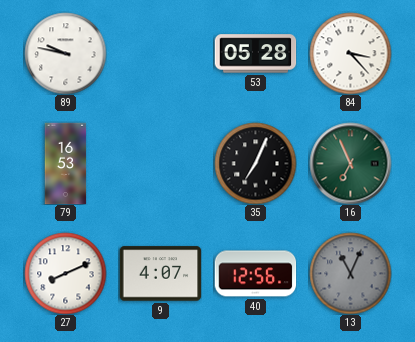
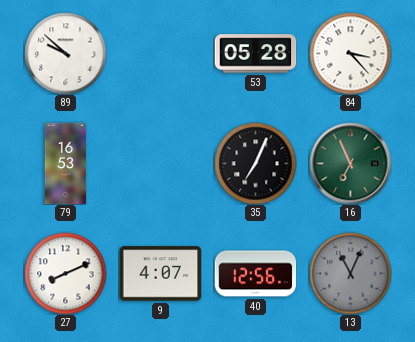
89: 9:47 -> 9:52 (65, 53)
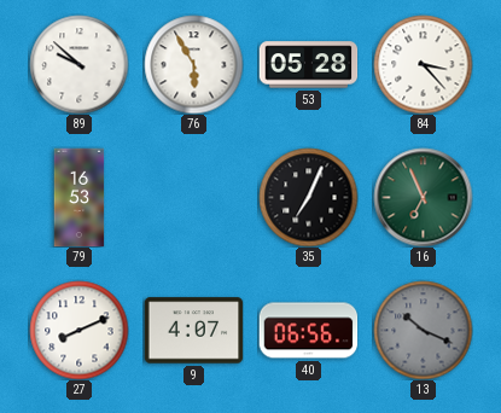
76: none -> 5:55 (193, 64)
40: 12:56 -> 06:56 (308, 331)
13: 11:04 -> 10:19 (423, 330)
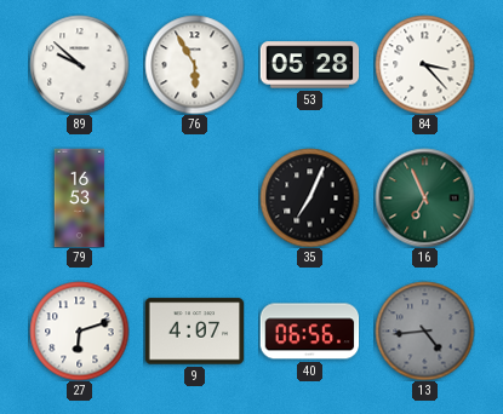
27: 8:11 -> 6:12 (79, 330)
13: 10:19 -> 4:44 (424, 330)
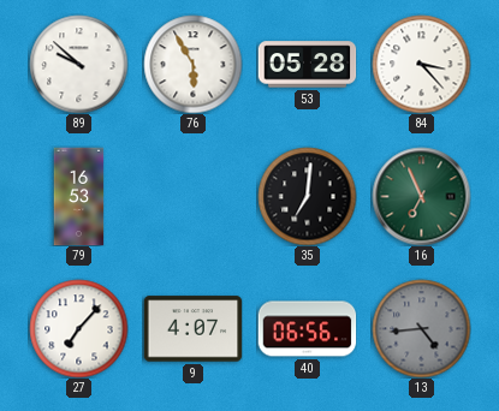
35: 7:04 -> 7:01 (307, 196)
27: 6:12 -> 7:07 (78, 328)
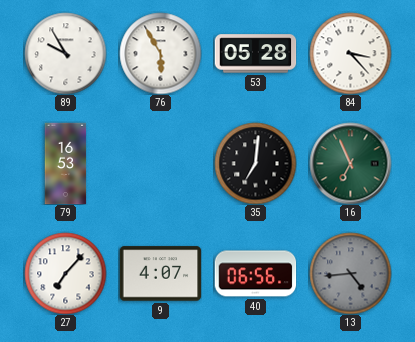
89: 9:52 -> 9:55 (65, 53)
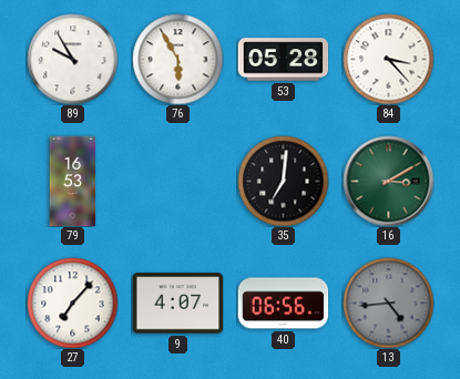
16: 6:56 -> 3:10 (388, 181)
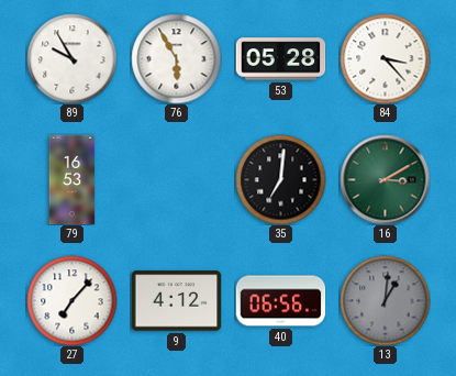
9: 4:07 -> 4:12 (176, 301)
13: 4:44 -> 1:01 (385, 300)
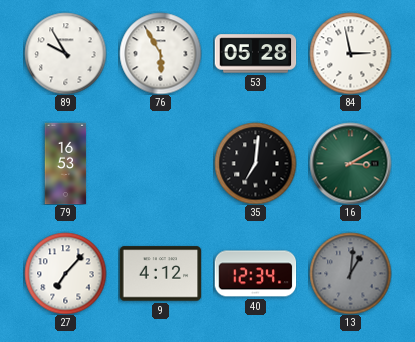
84: 3:23 -> 2:58 (350, 53)
40: 06:56 -> 12:34 (255, 274)
